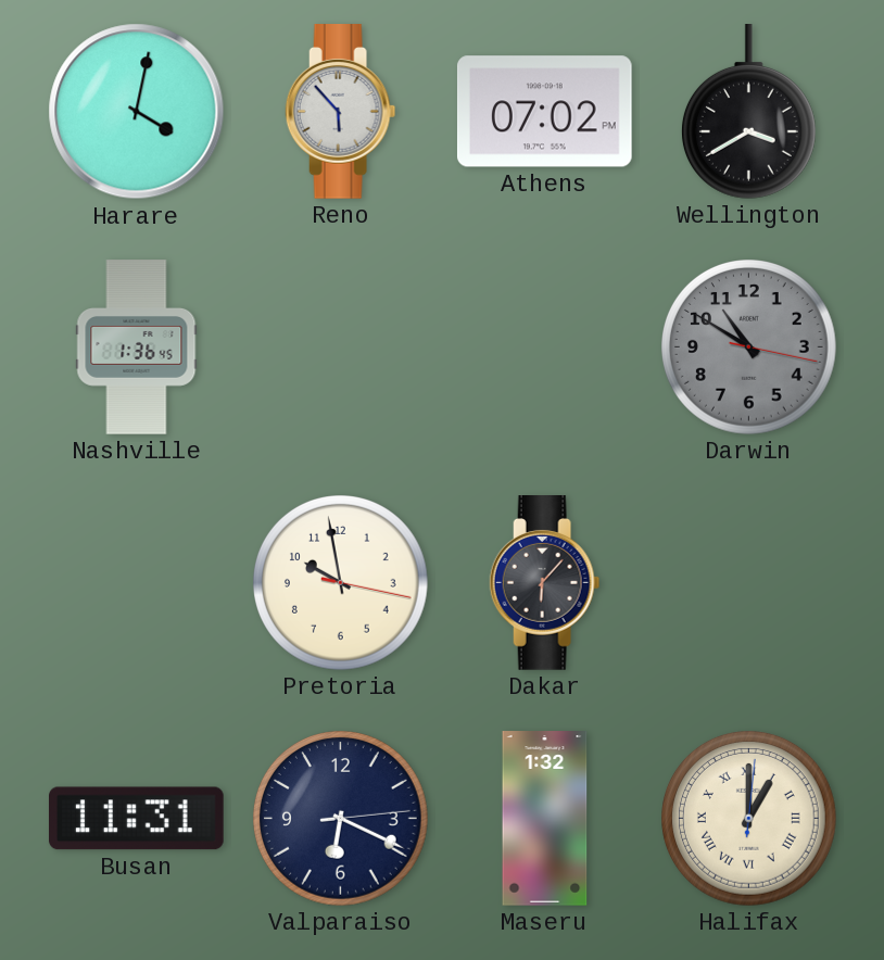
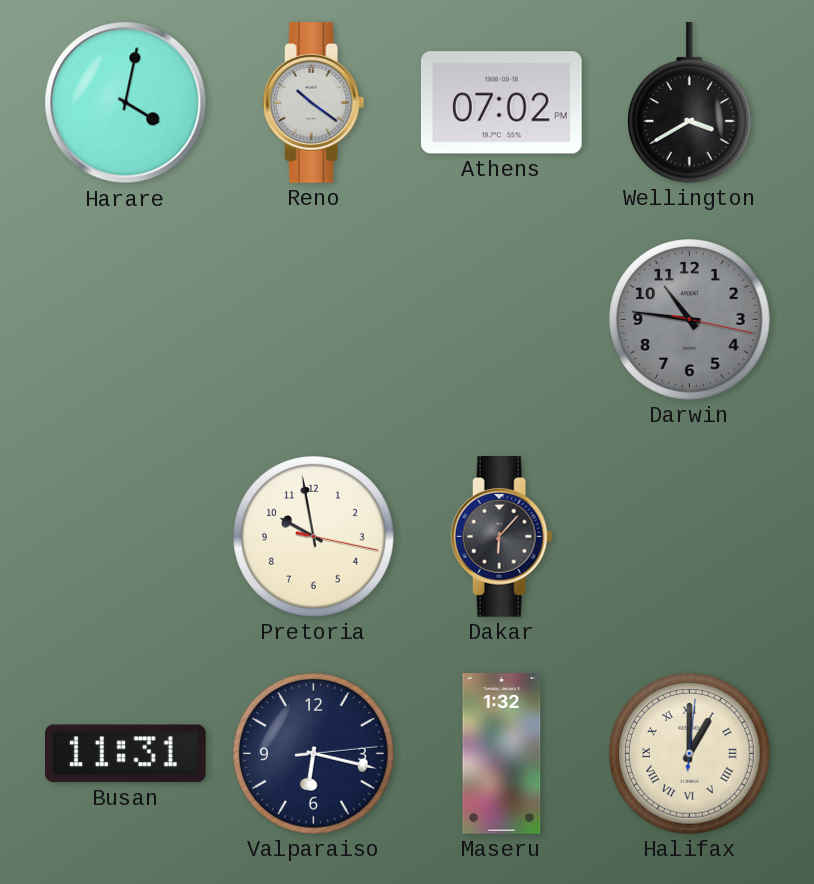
Reno: 5:53 -> 10:21 (314, 103)
Nashville: 1:36 -> none (137, 348)
Darwin: 10:50 -> 10:46 (690, 320)
Valparaiso: 6:19 -> 6:17 (314, 754)
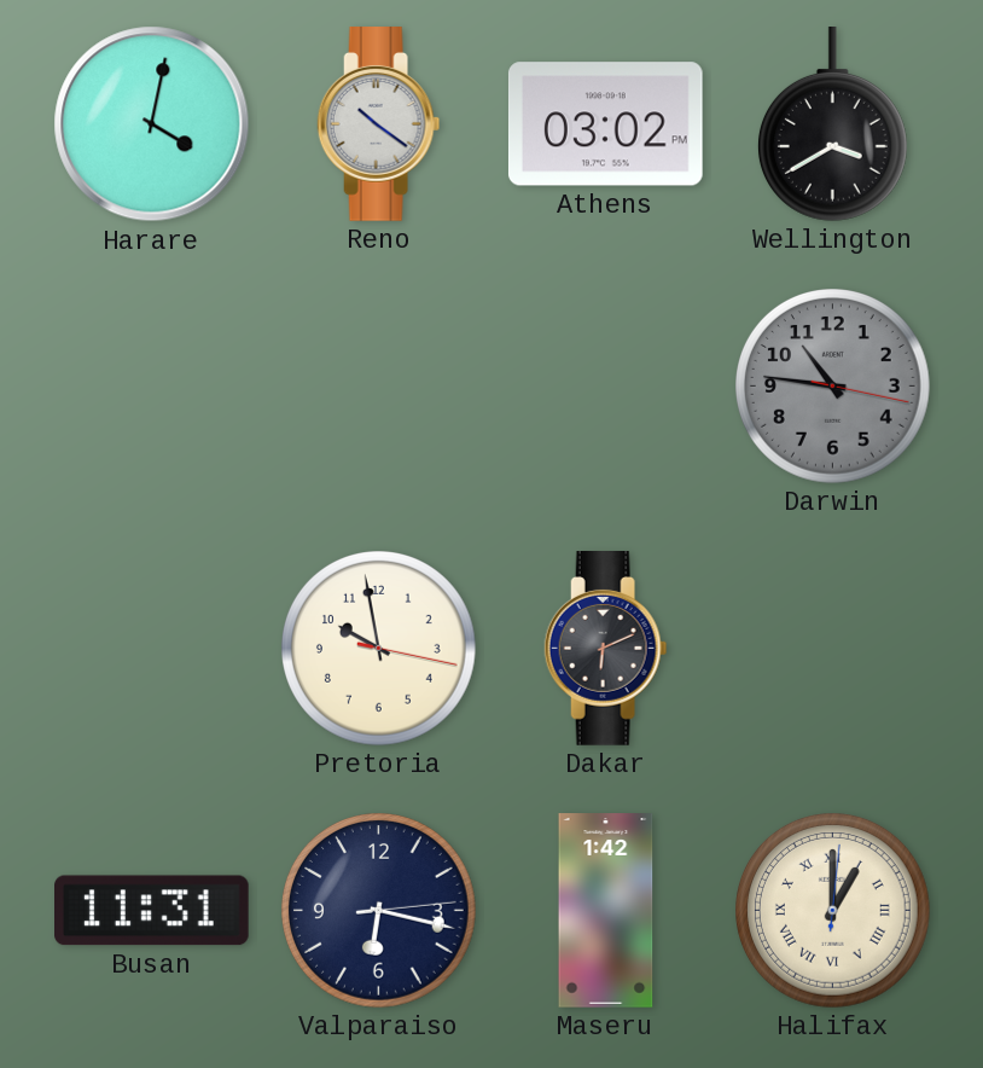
Athens: 07:02 -> 03:02 (605, 124)
Dakar: 6:07 -> 6:11 (606, 649)
Maseru: 1:32 -> 1:42 (606, 911)
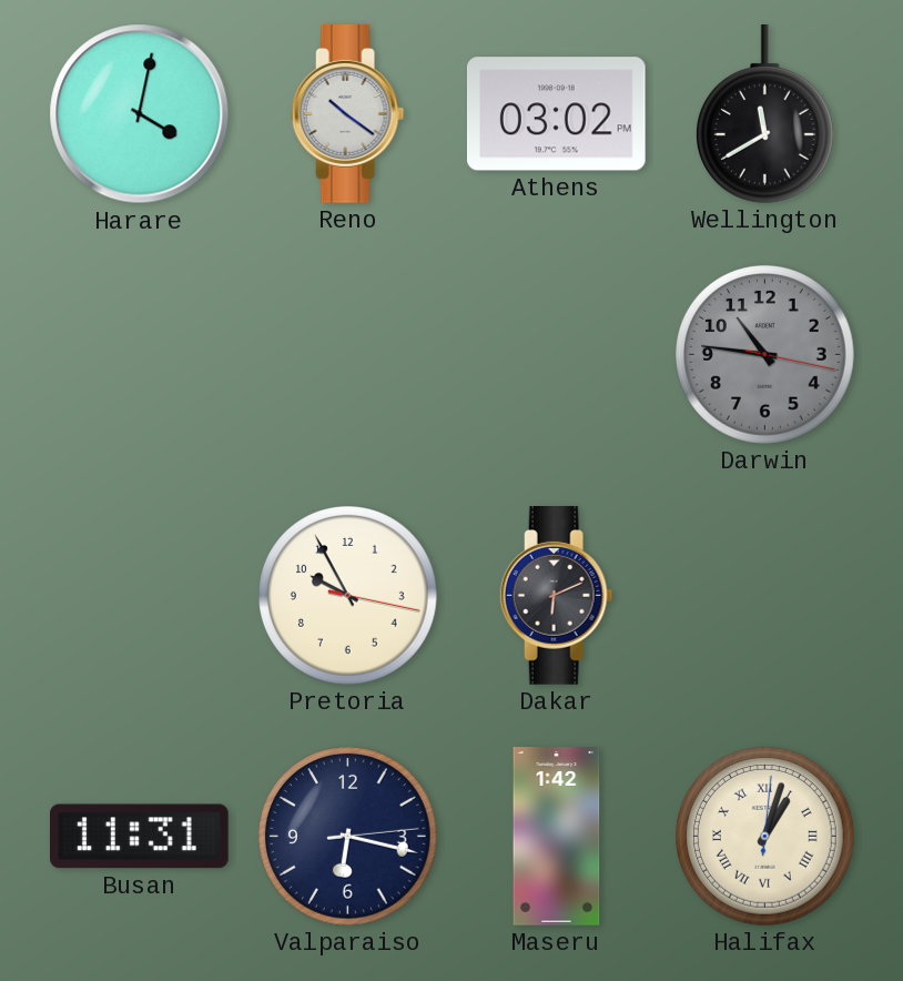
Wellington: 3:40 -> 11:40 (764, 114)
Pretoria: 9:58 -> 9:55 (348, 596)
Halifax: 1:00 -> 1:03 (765, 837)
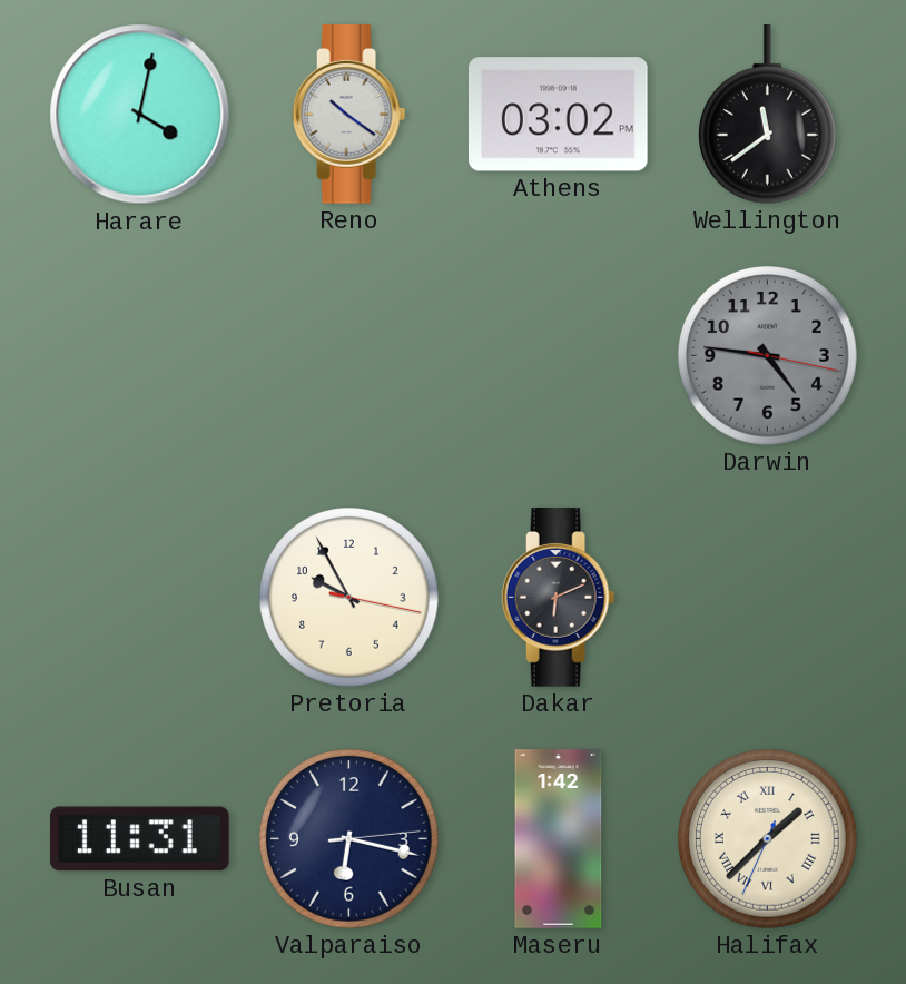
Wellington: 11:40 -> 11:39 (767, 115)
Darwin: 10:46 -> 4:46 (768, 356)
Halifax: 1:03 -> 1:37 (768, 839)
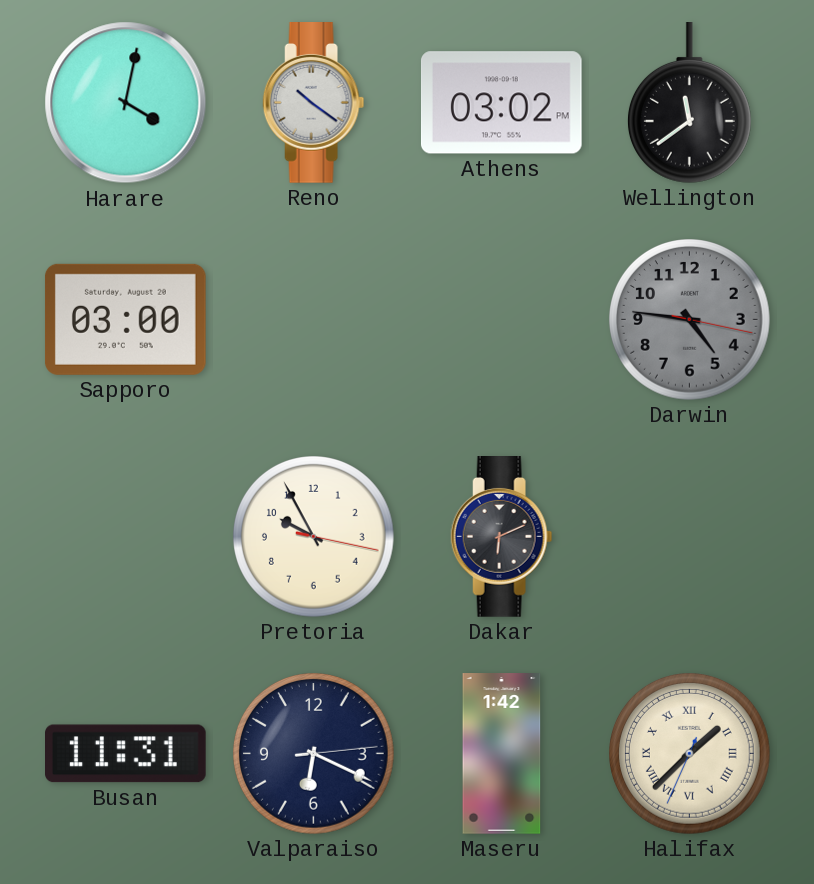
Sapporo: none -> 03:00 (125, 319)
Valparaiso: 6:17 -> 6:19 (314, 754)
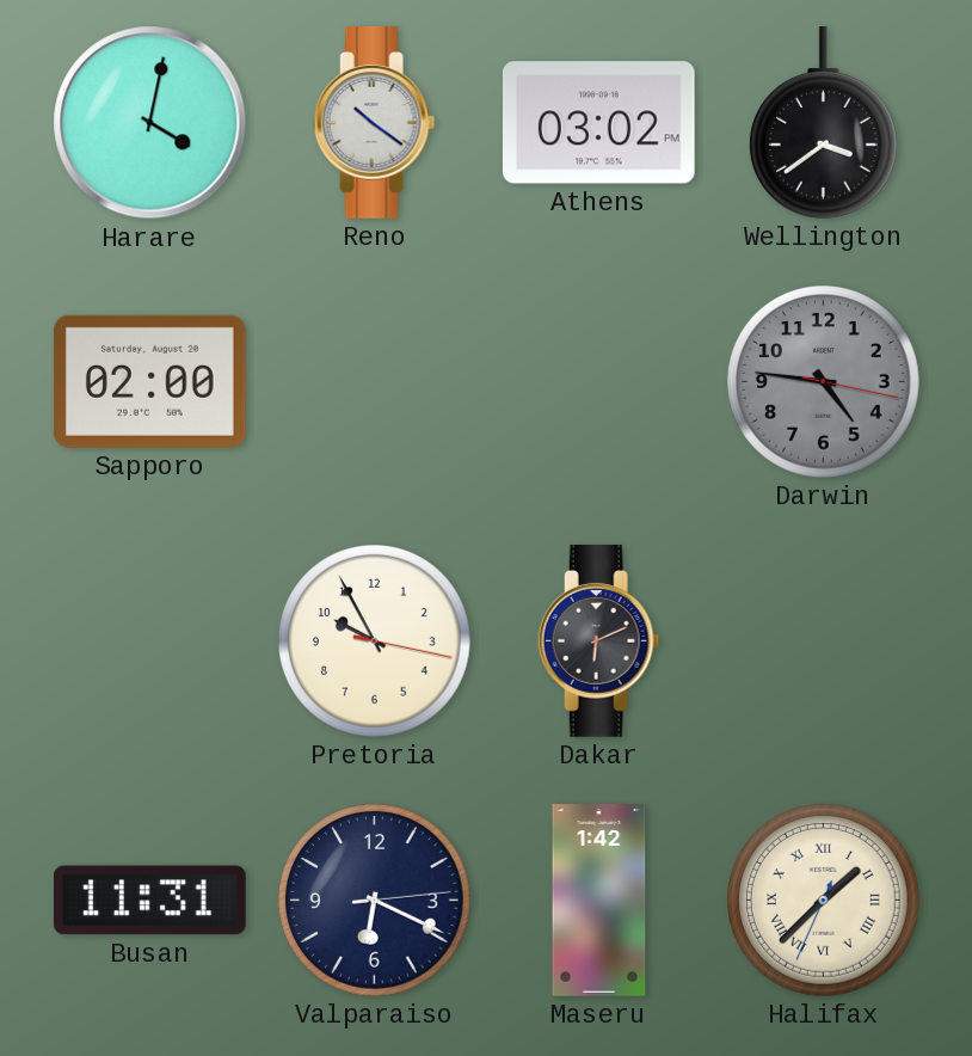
Wellington: 11:39 -> 3:39 (823, 123)
Sapporo: 03:00 -> 02:00 (149, 381)
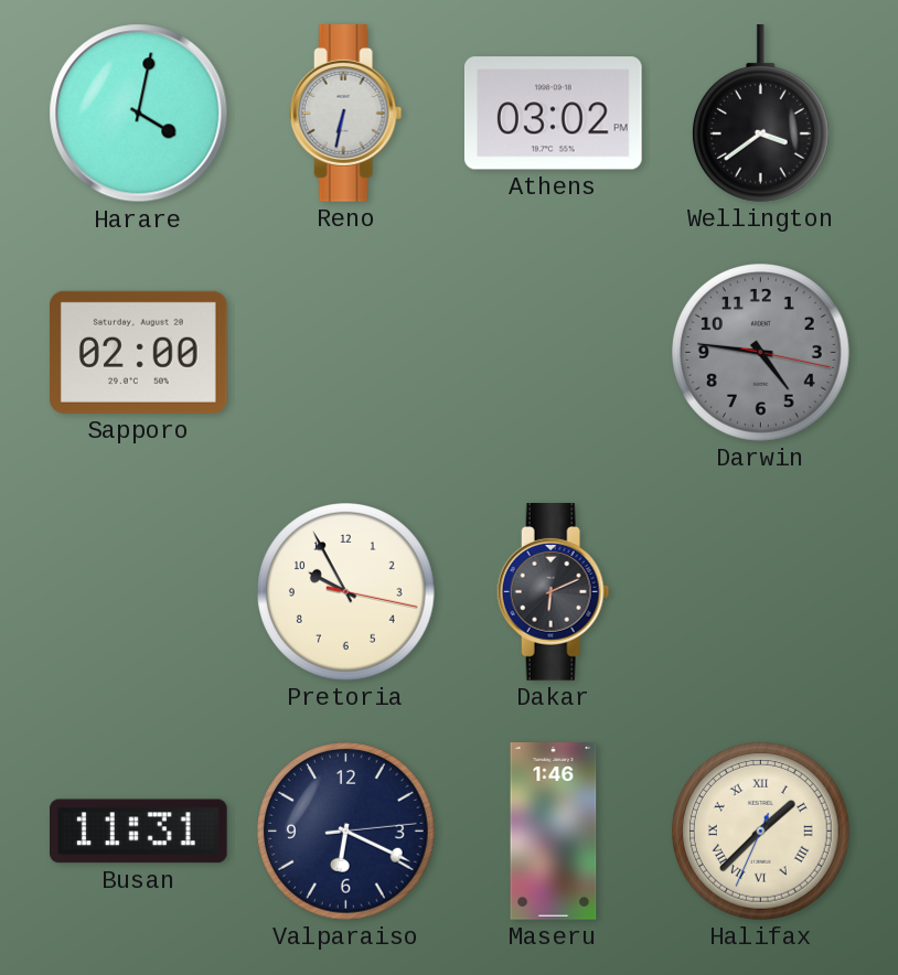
Reno: 10:21 -> 6:32 (346, 114)
Maseru: 1:42 -> 1:46 (554, 832)
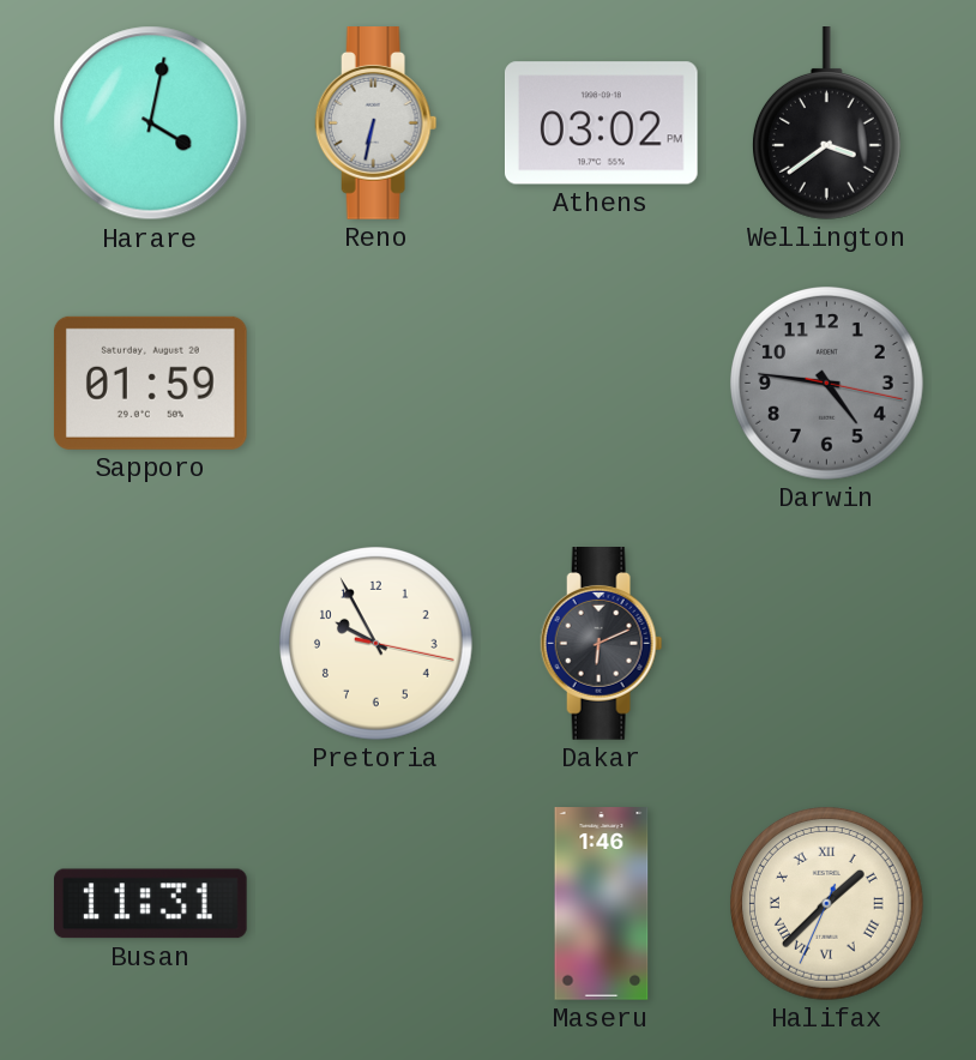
Sapporo: 02:00 -> 01:59 (150, 383)
Valparaiso: 6:19 -> none (346, 832)
